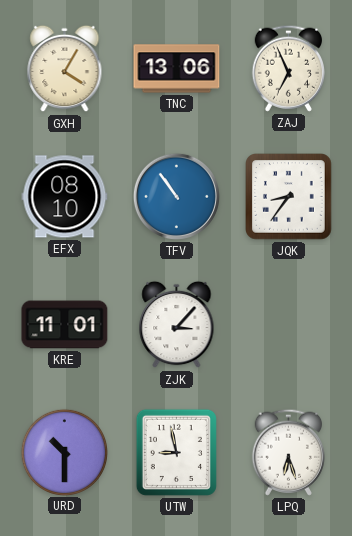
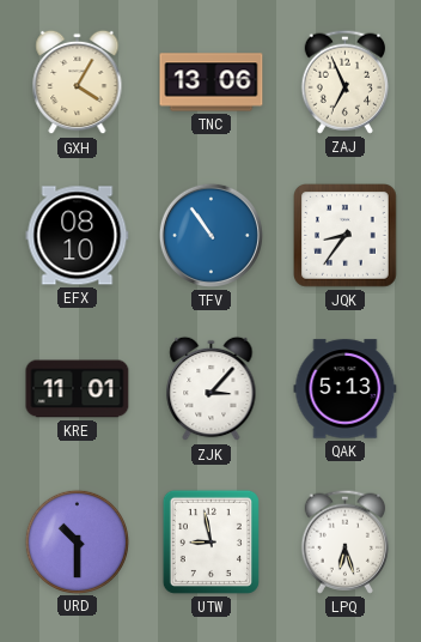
QAK: none -> 5:13 (346, 389)
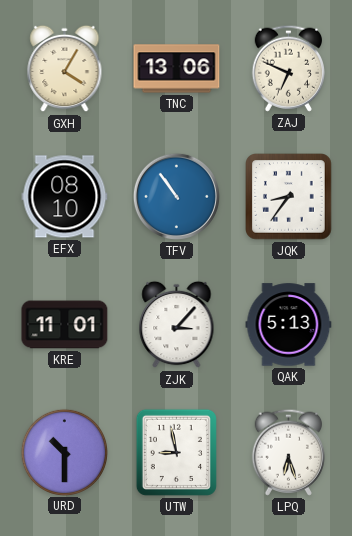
ZAJ: 6:56 -> 6:49 (288, 68)
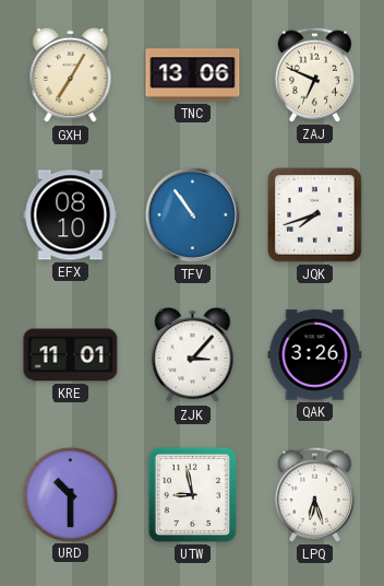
GXH: 4:05 -> 7:05 (71, 75)
JQK: 8:36 -> 7:42 (315, 215)
QAK: 5:13 -> 3:26 (315, 355)
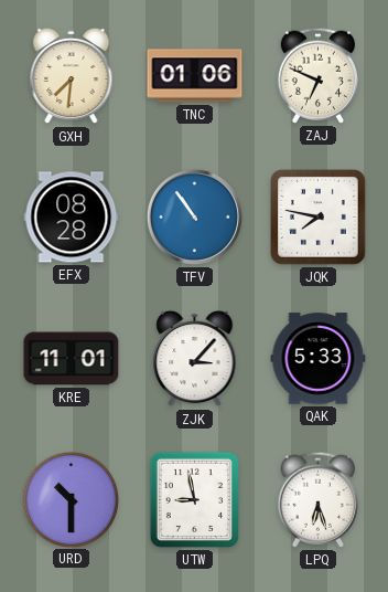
GXH: 7:05 -> 7:31 (72, 76)
TNC: 13:06 -> 01:06 (195, 76)
EFX: 08:10 -> 08:28 (72, 218)
JQK: 7:42 -> 7:47 (319, 218)
QAK: 3:26 -> 5:33 (319, 359)
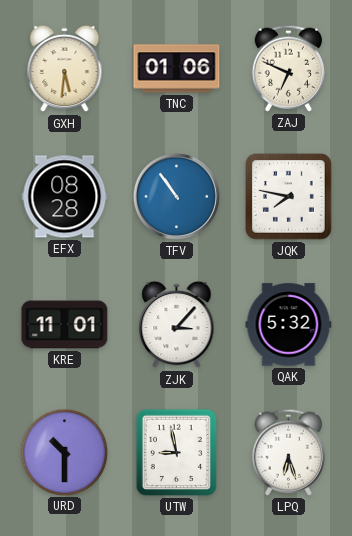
GXH: 7:31 -> 5:31 (65, 69)
QAK: 5:33 -> 5:32 (289, 325)
